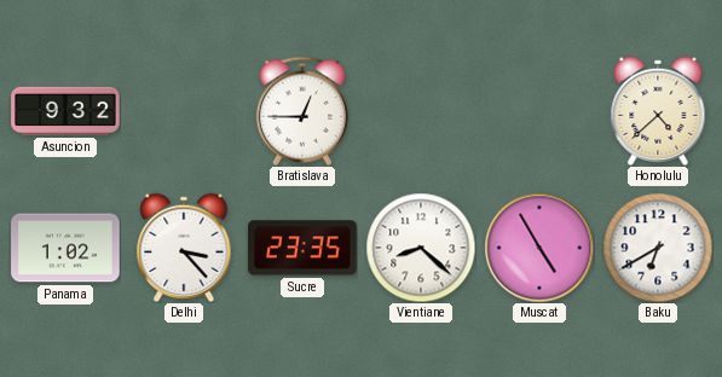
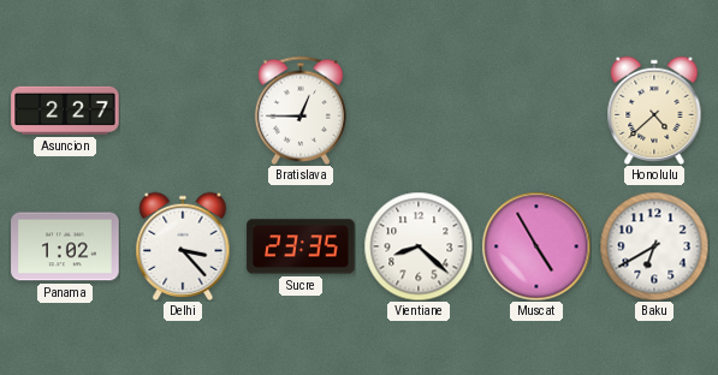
Asuncion: 9:32 -> 2:27 (65, 111)
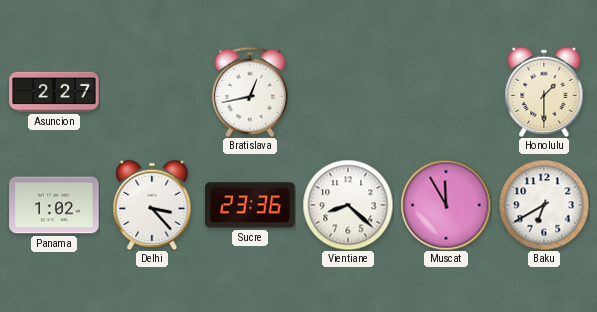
Bratislava: 12:45 -> 12:43 (250, 92)
Honolulu: 4:38 -> 1:30 (544, 91)
Sucre: 23:35 -> 23:36 (250, 205)
Muscat: 4:55 -> 11:55 (446, 205)
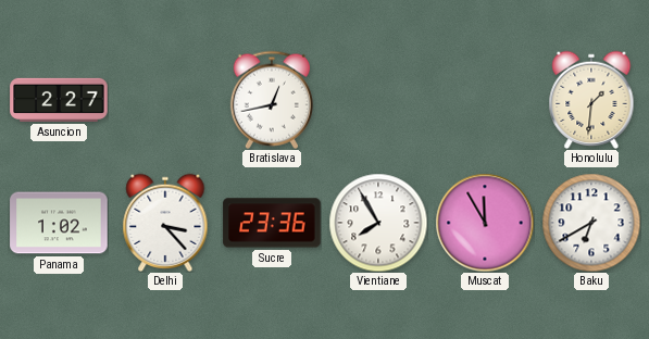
Honolulu: 1:30 -> 1:31 (591, 99)
Vientiane: 8:22 -> 7:55 (378, 223)
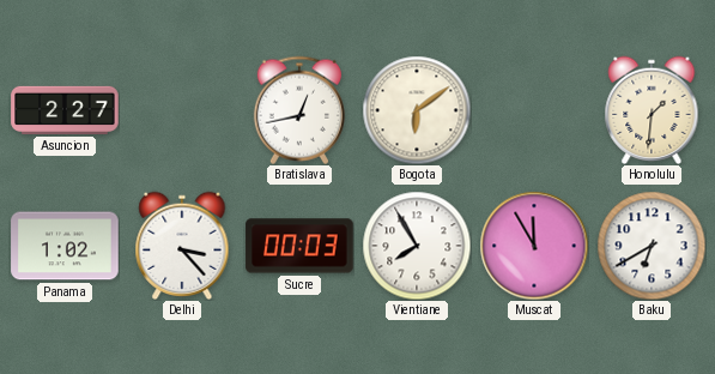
Bogota: none -> 6:09 (417, 110)
Sucre: 23:36 -> 00:03 (299, 246)
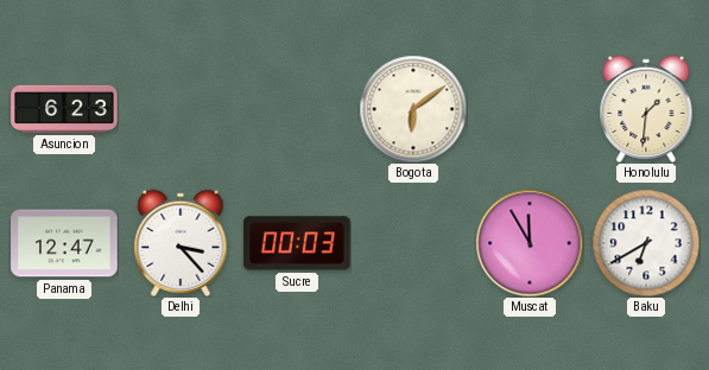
Asuncion: 2:27 -> 6:23 (64, 109)
Bratislava: 12:43 -> none (299, 110)
Panama: 1:02 -> 12:47 (64, 243)
Vientiane: 7:55 -> none (417, 246)
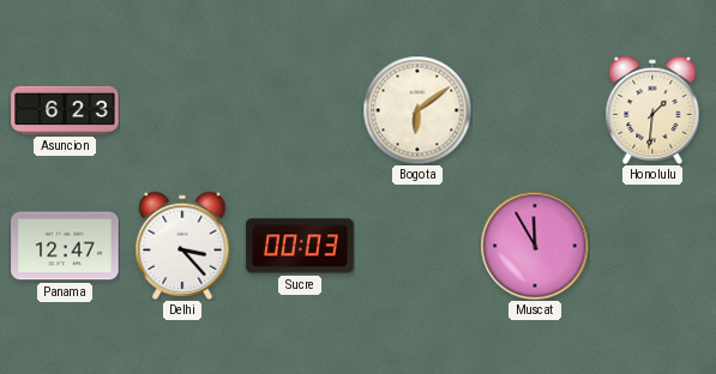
Baku: 6:40 -> none (646, 243)
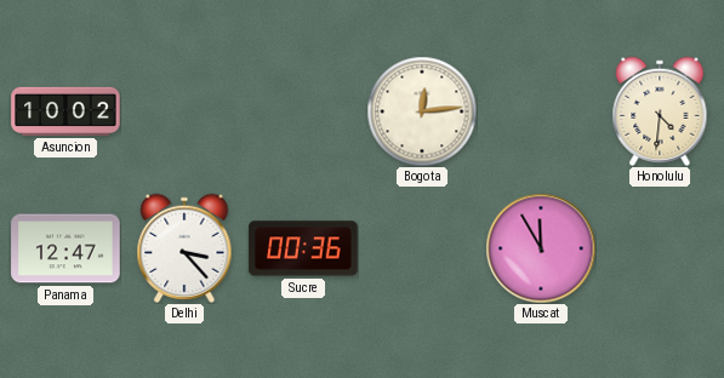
Asuncion: 6:23 -> 10:02 (65, 111)
Bogota: 6:09 -> 12:14 (422, 111)
Honolulu: 1:31 -> 4:31 (660, 110)
Sucre: 00:03 -> 00:36 (303, 248)
